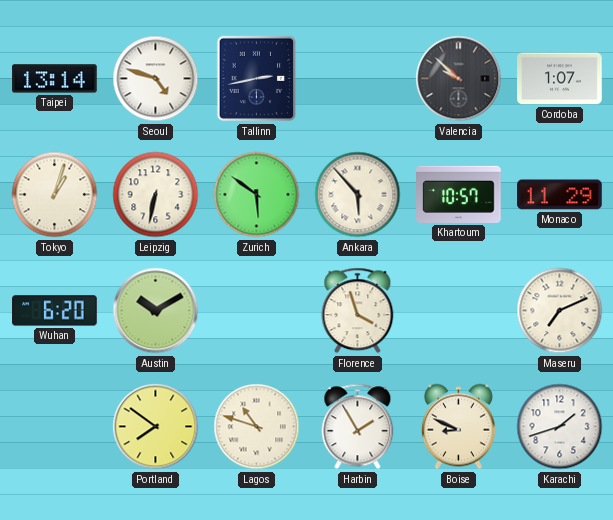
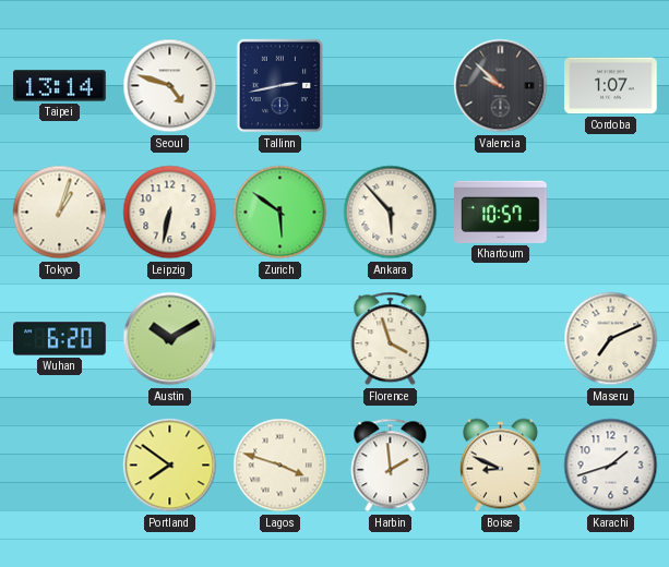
Monaco: 11:29 -> none (560, 195)
Lagos: 10:48 -> 3:48 (280, 466)
Harbin: 1:55 -> 1:59 (391, 466)
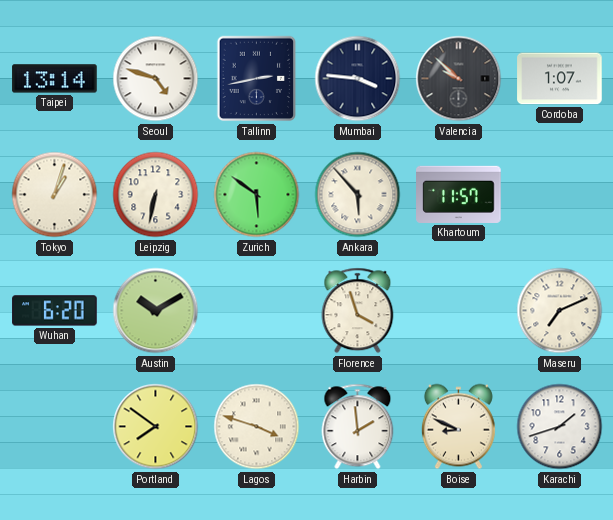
Mumbai: none -> 3:46 (358, 79)
Khartoum: 10:57 -> 11:57 (459, 194)
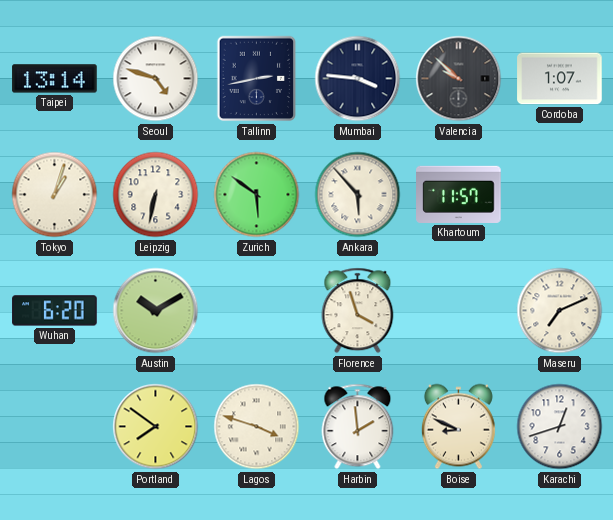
Karachi: 1:42 -> 12:42 (560, 427)
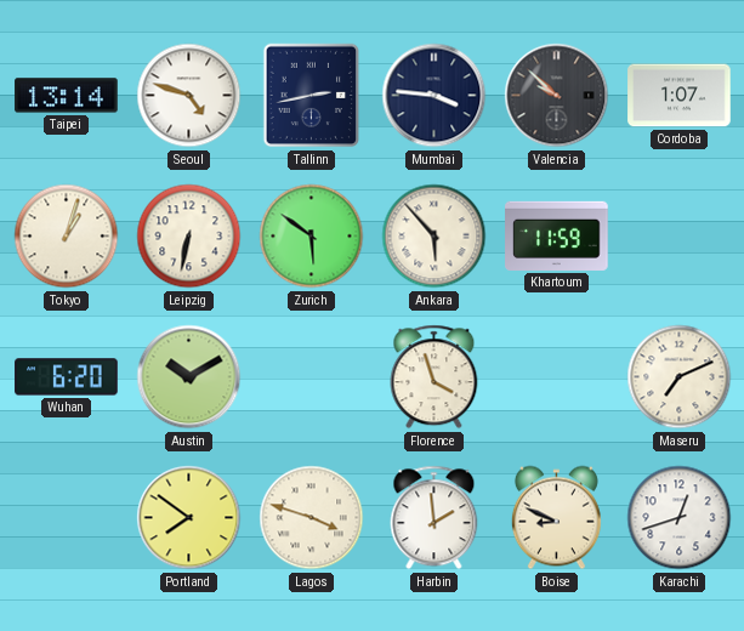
Khartoum: 11:57 -> 11:59 (557, 235)
